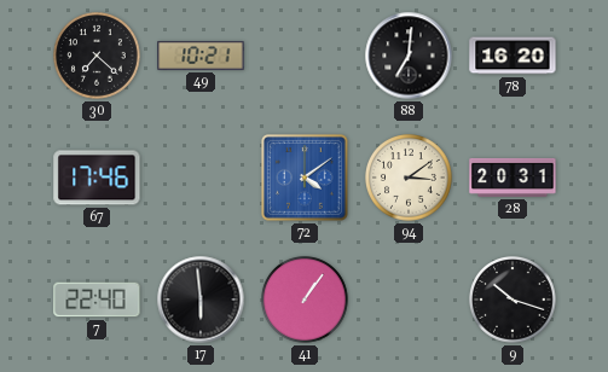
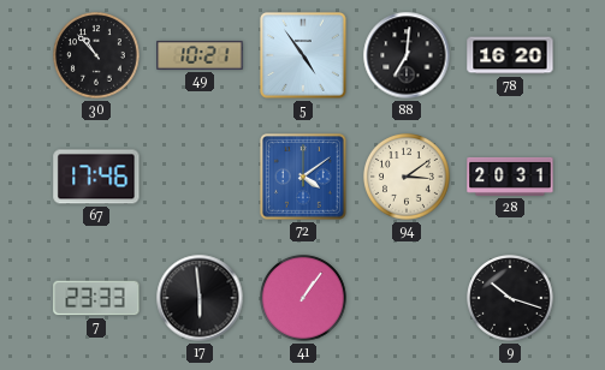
30: 7:22 -> 10:53 (97, 56)
5: none -> 4:54 (304, 56)
7: 22:40 -> 23:33 (96, 298)
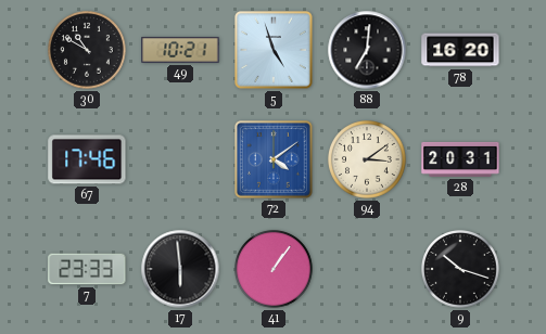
30: 10:53 -> 10:50 (88, 51)
5: 4:54 -> 4:57 (275, 51)
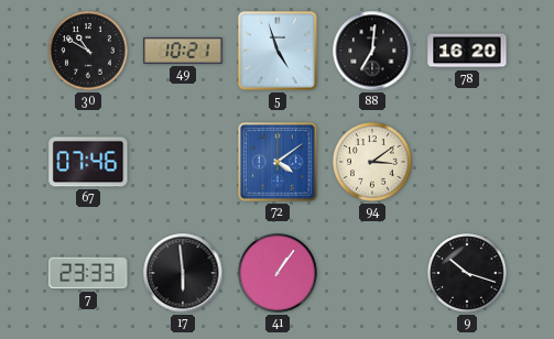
67: 17:46 -> 07:46 (88, 162)
28: 20:31 -> none (460, 159)
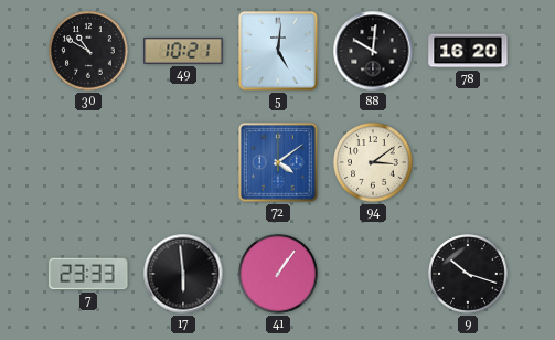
5: 4:57 -> 5:01 (279, 52)
88: 7:01 -> 10:01 (373, 51)
67: 07:46 -> none (88, 162)
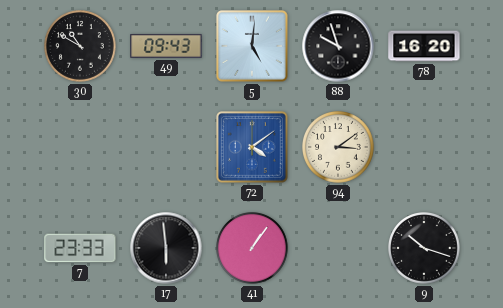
49: 10:21 -> 09:43 (166, 46)
88: 10:01 -> 9:57 (338, 46)
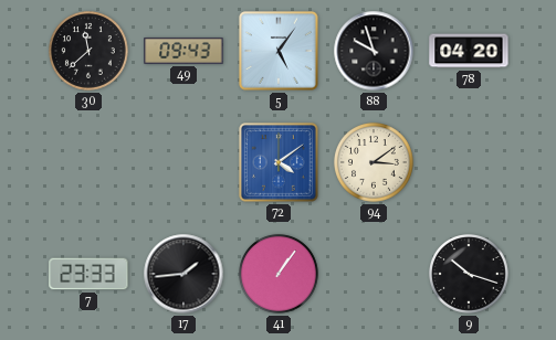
30: 10:50 -> 11:38 (90, 52)
5: 5:01 -> 5:06 (280, 52)
78: 16:20 -> 04:20 (469, 51)
17: 5:59 -> 1:44 (183, 274)
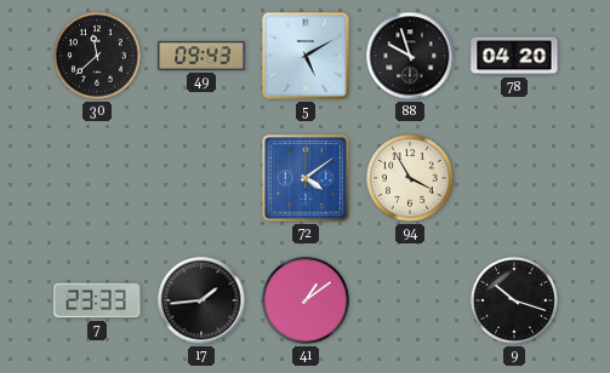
5: 5:06 -> 5:10 (307, 57)
94: 3:09 -> 3:55 (411, 179)
41: 1:06 -> 1:09 (307, 302)
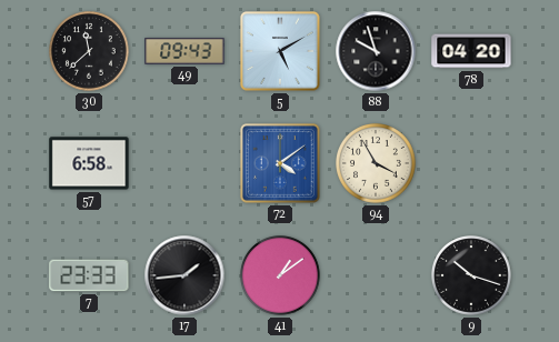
57: none -> 6:58 (89, 163)
